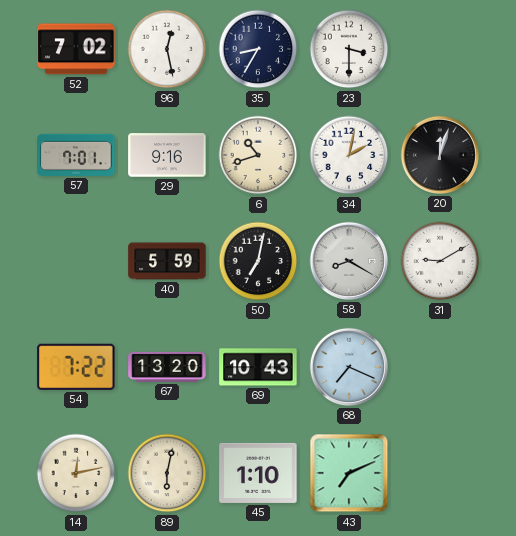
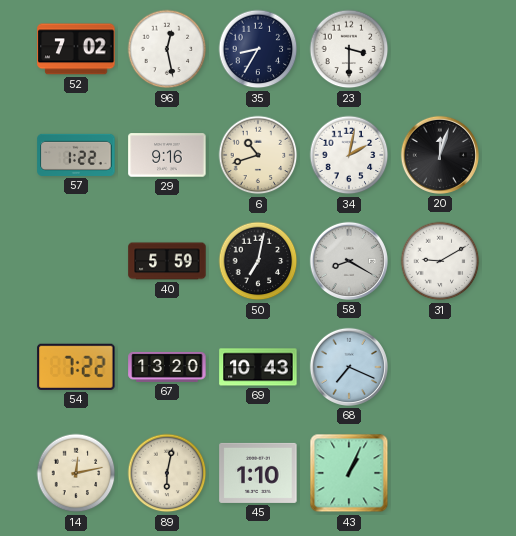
57: 7:01 -> 1:22 (76, 155)
43: 7:11 -> 1:04 (349, 473)
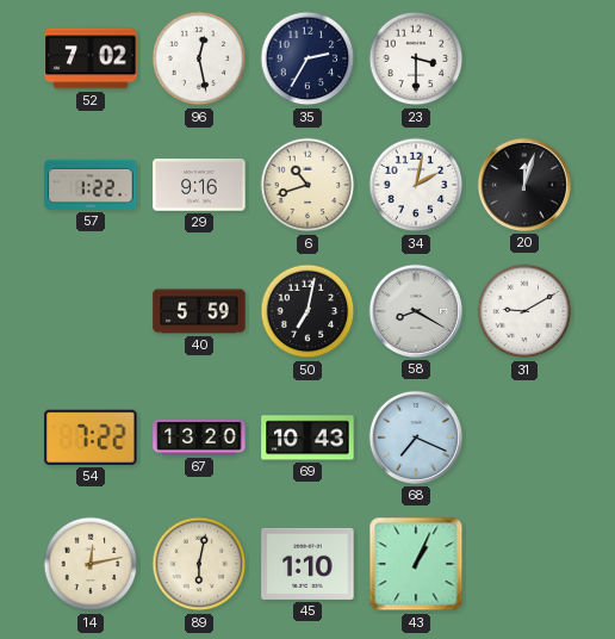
35: 8:35 -> 2:35 (307, 58)
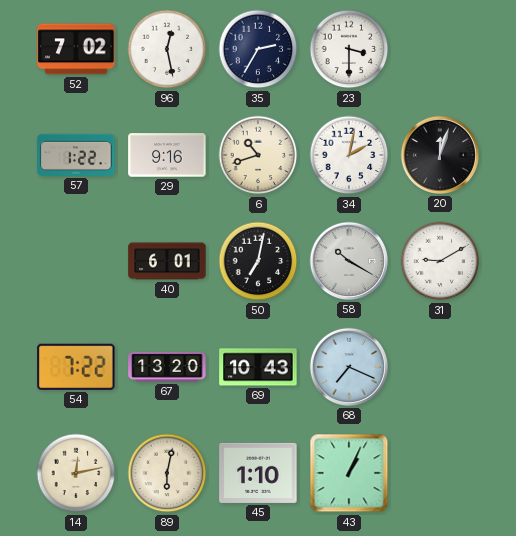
40: 5:59 -> 6:01 (167, 261)
58: 8:20 -> 10:20 (349, 261)
